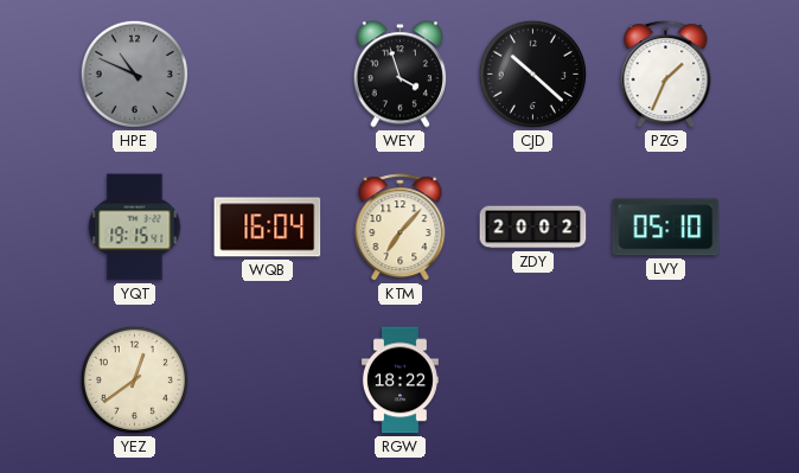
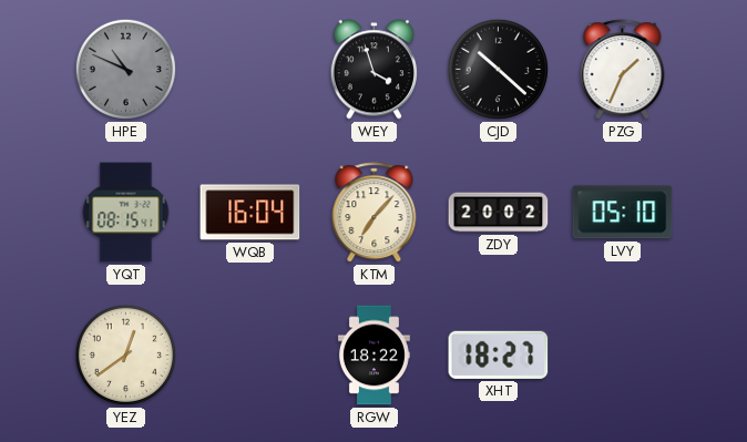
YQT: 19:15 -> 08:15 (126, 213)
XHT: none -> 18:27 (499, 354)
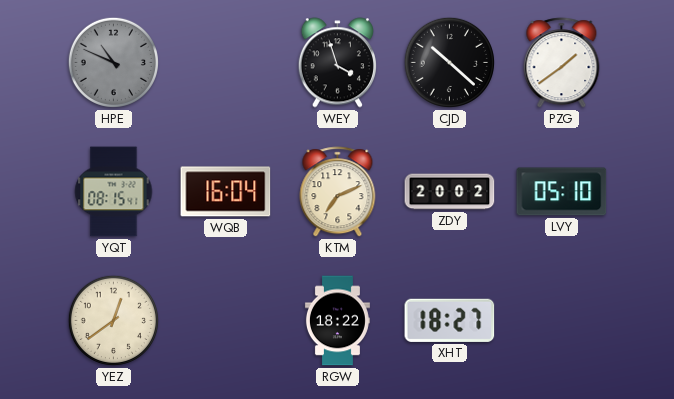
PZG: 1:34 -> 1:39 (562, 63)
KTM: 7:07 -> 7:11 (338, 192)
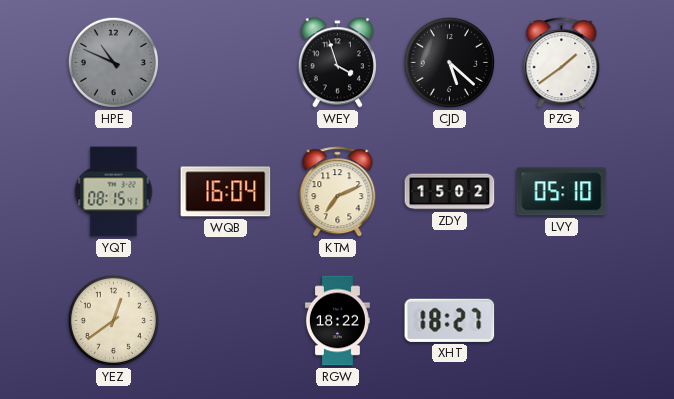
CJD: 10:22 -> 5:22 (449, 62)
ZDY: 20:02 -> 15:02 (450, 192)
